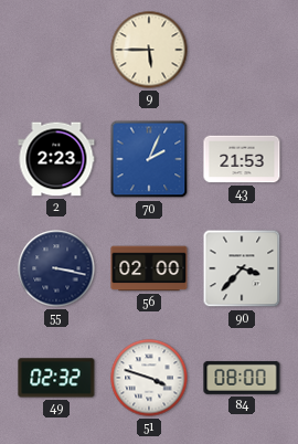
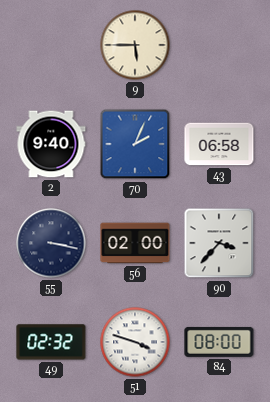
2: 2:23 -> 9:40 (51, 144)
43: 21:53 -> 06:58 (219, 144)
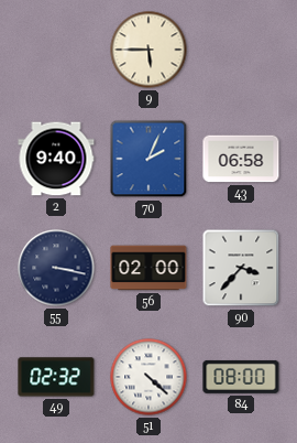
51: 3:48 -> 4:22 (148, 377)
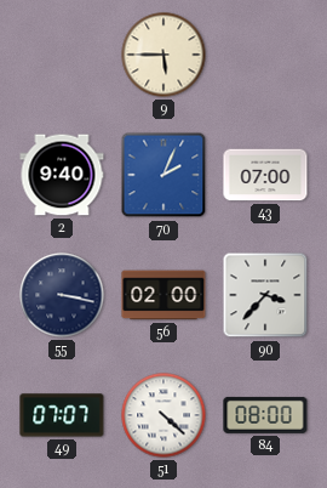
43: 06:58 -> 07:00 (265, 175)
49: 02:32 -> 07:07 (62, 415)
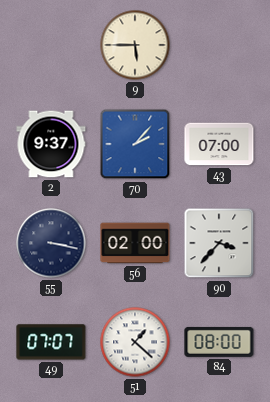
2: 9:40 -> 9:37 (51, 144)
70: 2:04 -> 2:07 (135, 144)
51: 4:22 -> 1:22 (135, 342)
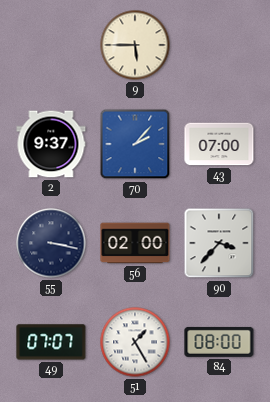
51: 1:22 -> 1:25 (135, 342)
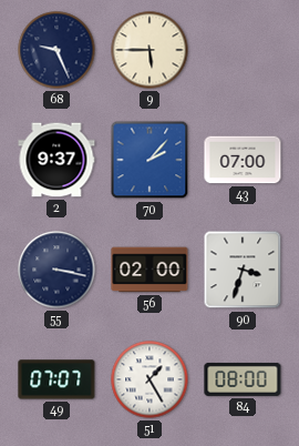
68: none -> 9:26 (56, 50)
90: 3:37 -> 3:33 (243, 270)
